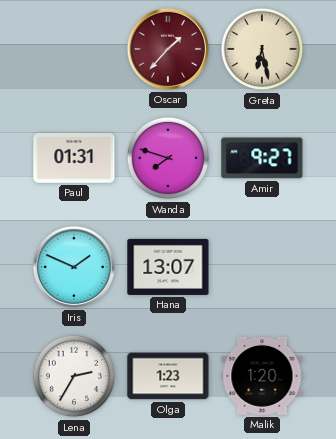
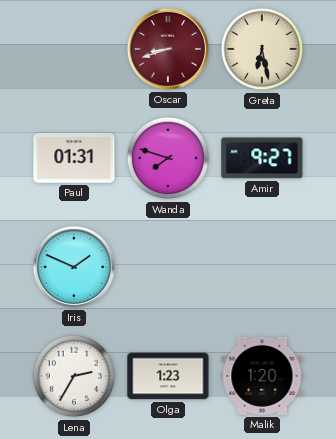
Oscar: 1:37 -> 8:42 (168, 49)
Hana: 13:07 -> none (168, 267)
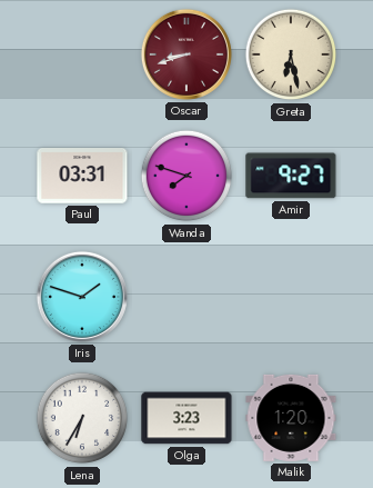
Paul: 01:31 -> 03:31 (82, 176)
Iris: 1:49 -> 1:48 (82, 297)
Lena: 2:35 -> 6:35 (82, 418)
Olga: 1:23 -> 3:23 (186, 418)
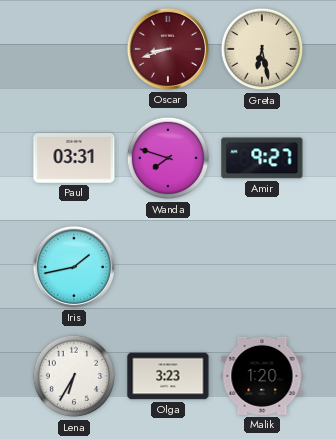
Iris: 1:48 -> 1:43 (74, 267)
